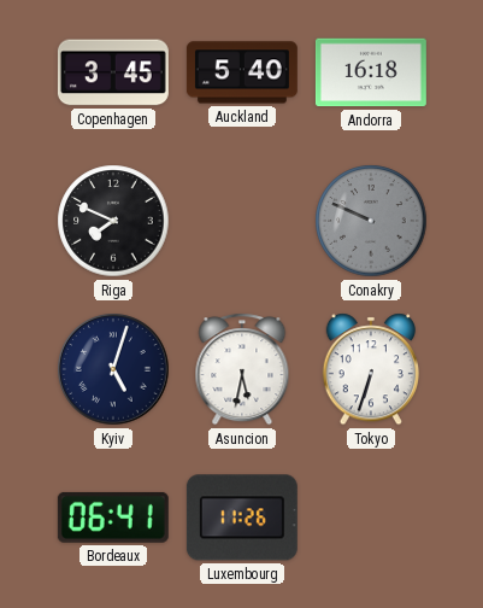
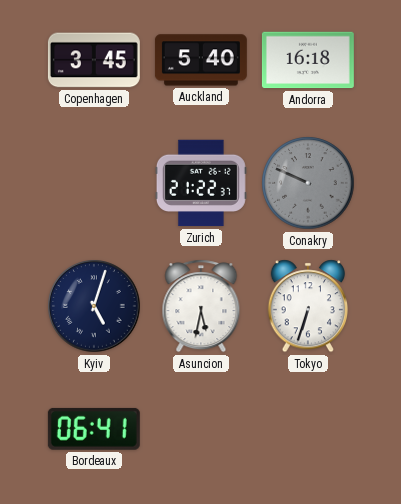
Riga: 7:49 -> none (113, 221)
Zurich: none -> 21:22 (201, 183)
Luxembourg: 11:26 -> none (242, 518)
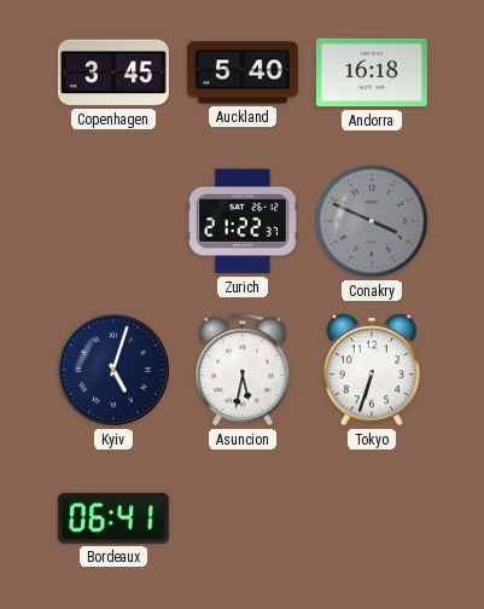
Conakry: 9:49 -> 3:49 (372, 221)
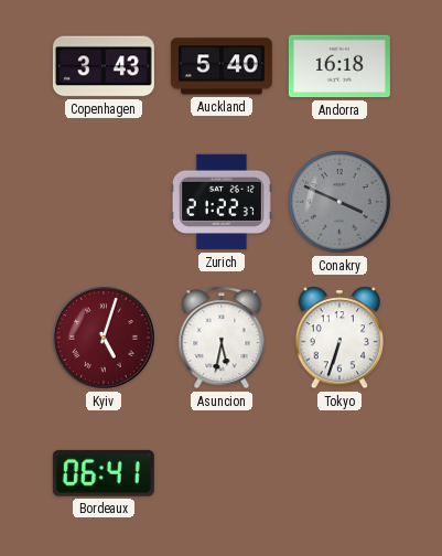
Copenhagen: 3:45 -> 3:43 (104, 66)
Kyiv dial: navy -> burgundy (104, 338)
